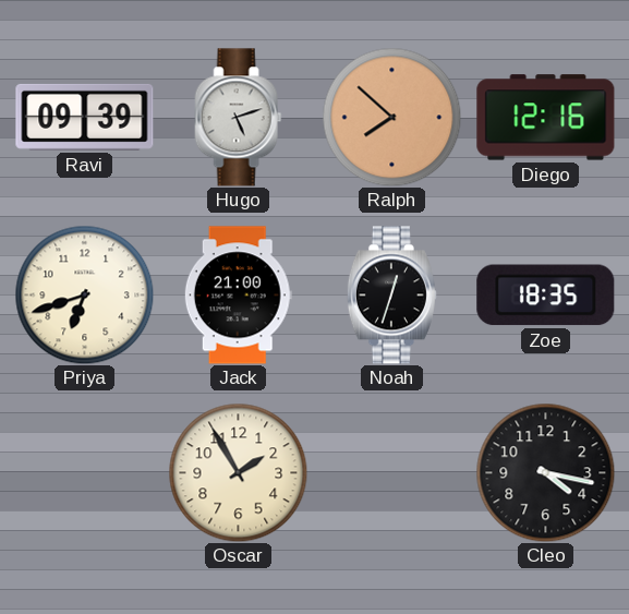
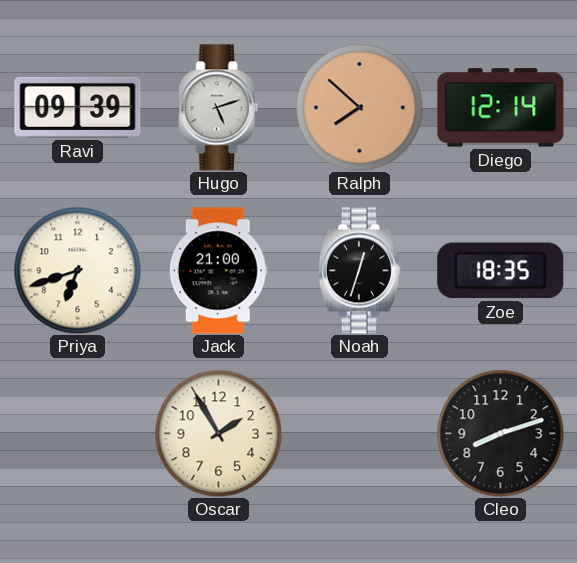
Diego: 12:16 -> 12:14 (501, 108)
Cleo: 4:17 -> 8:12 (500, 433)
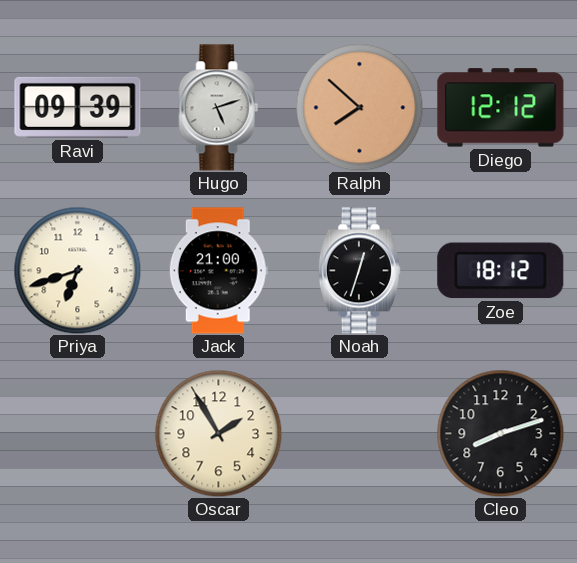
Diego: 12:14 -> 12:12 (501, 108)
Zoe: 18:35 -> 18:12 (501, 271)
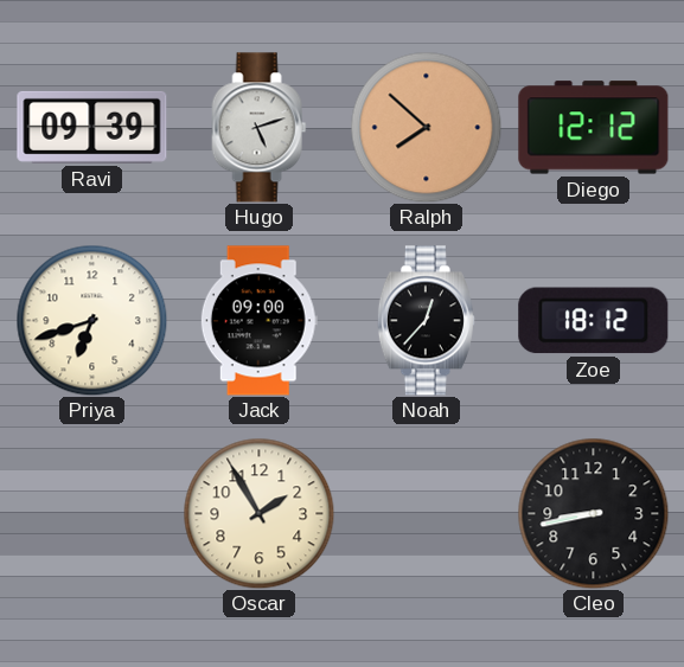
Jack: 21:00 -> 09:00 (258, 321)
Noah: 12:33 -> 12:37 (426, 321)
Cleo: 8:12 -> 8:43 (593, 513)
